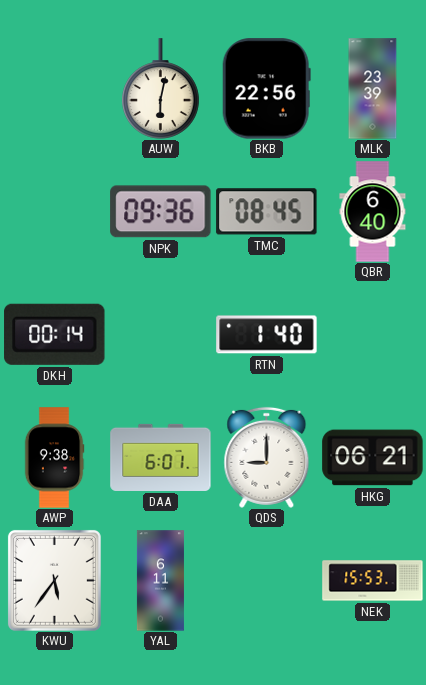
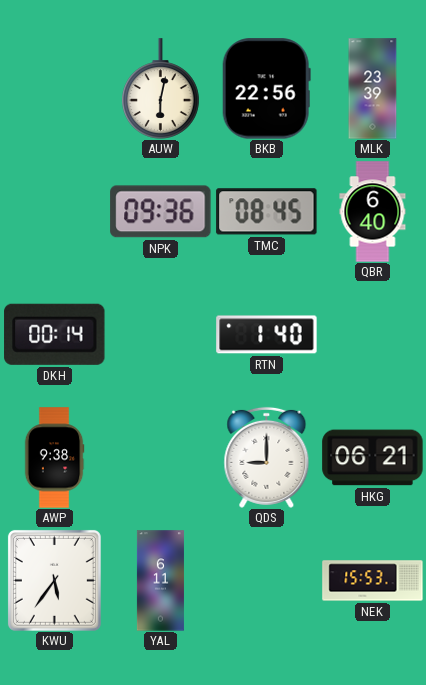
DAA: 6:01 -> none (161, 457)
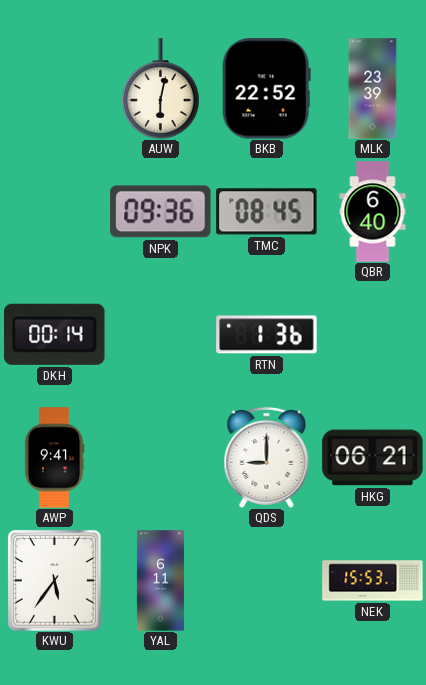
BKB: 22:56 -> 22:52 (266, 89)
RTN: 1:40 -> 1:36 (267, 335)
AWP: 9:38 -> 9:41 (54, 458)
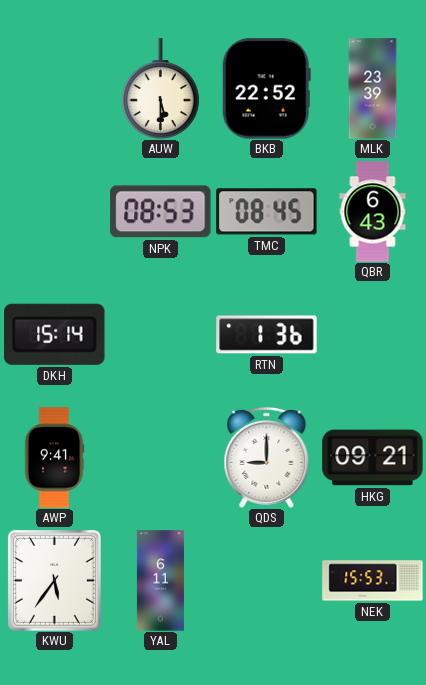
AUW: 6:02 -> 5:30 (161, 89)
NPK: 09:36 -> 08:53 (161, 212)
QBR: 6:40 -> 6:43 (373, 212)
DKH: 00:14 -> 15:14 (55, 334)
HKG: 06:21 -> 09:21 (373, 458)
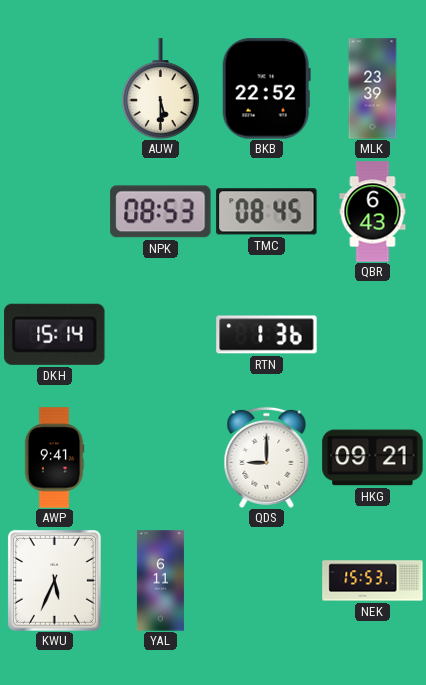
KWU: 5:36 -> 5:34 (54, 580)
